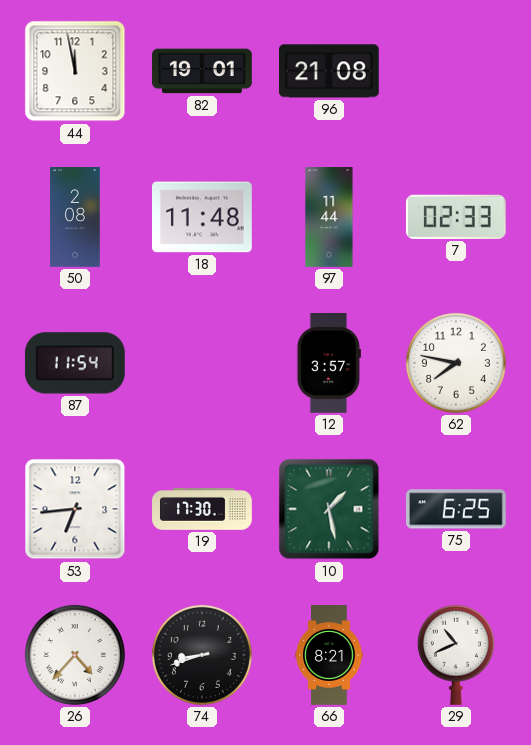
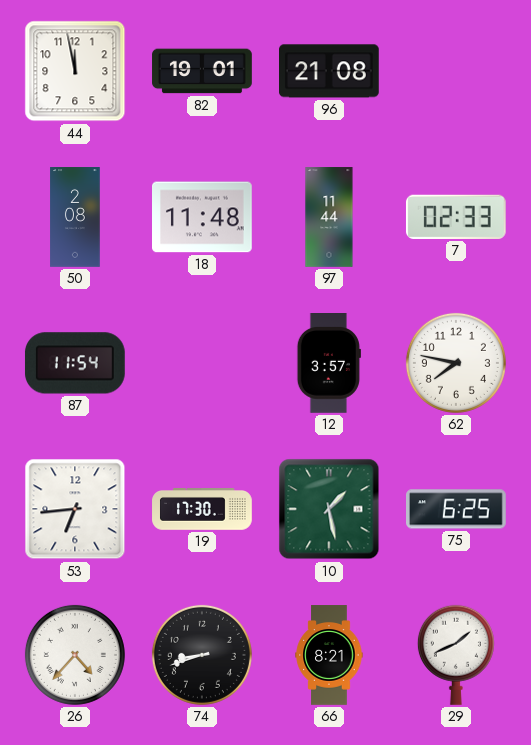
29: 10:41 -> 1:41 (456, 655)
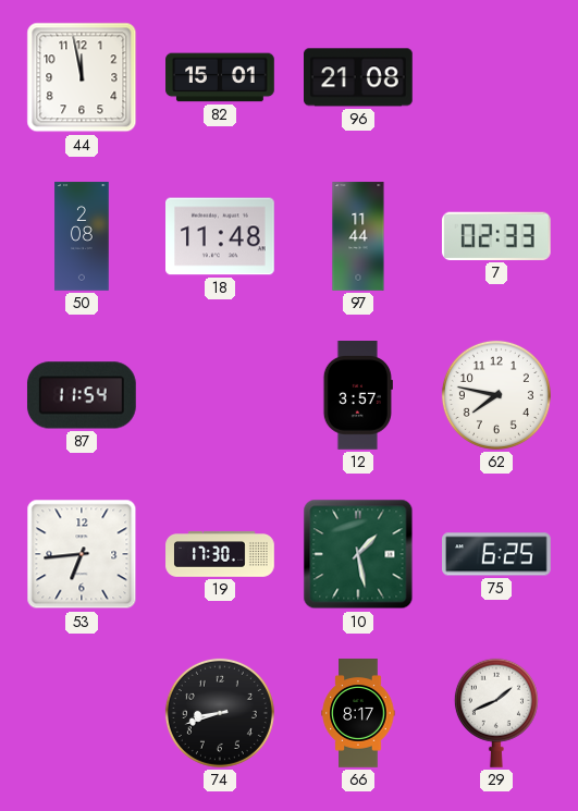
82: 19:01 -> 15:01 (220, 77)
26: 4:37 -> none (75, 655)
66: 8:21 -> 8:17 (358, 713)
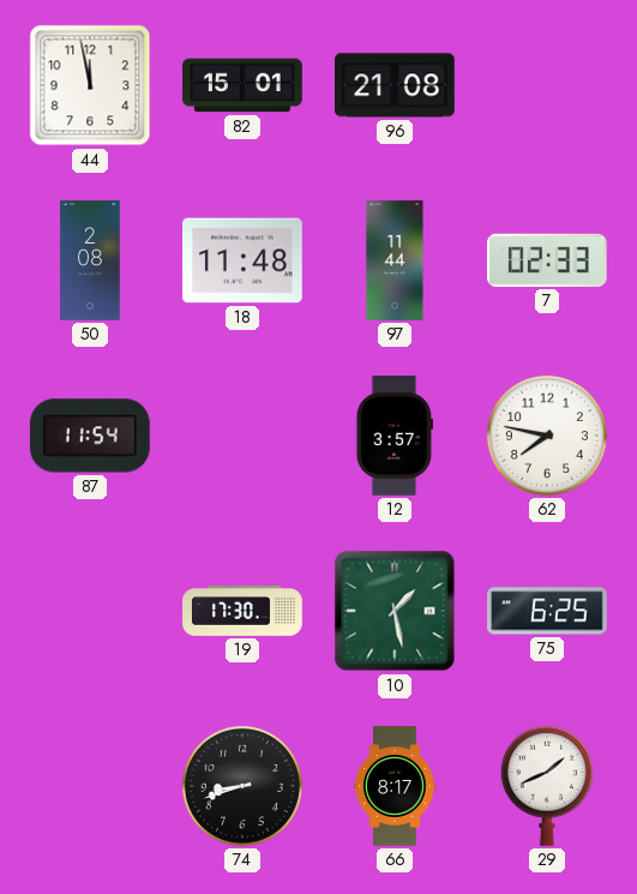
53: 6:44 -> none (82, 554)
